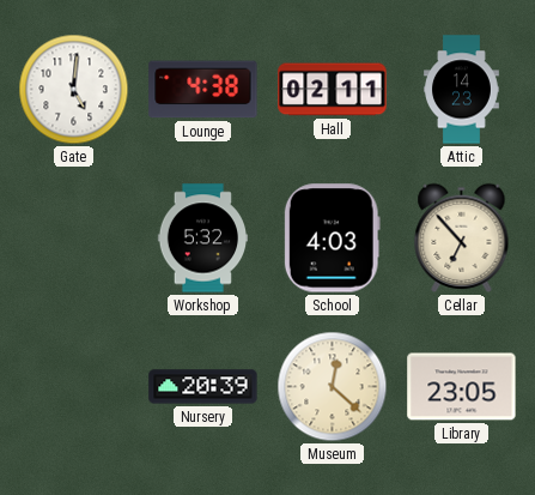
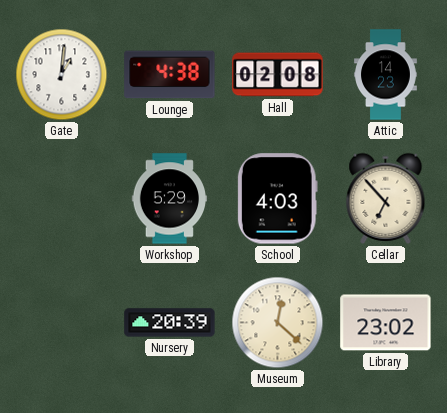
Gate: 5:01 -> 1:01 (62, 75)
Hall: 02:11 -> 02:08 (278, 75)
Workshop: 5:32 -> 5:29 (170, 199)
Library: 23:05 -> 23:02 (386, 323)
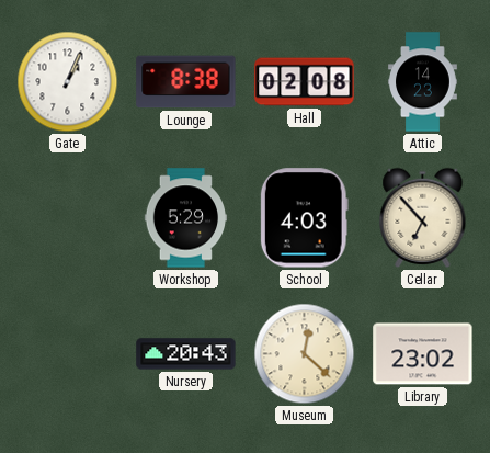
Gate: 1:01 -> 1:04 (68, 82)
Lounge: 4:38 -> 8:38 (186, 82)
Nursery: 20:39 -> 20:43 (186, 354)
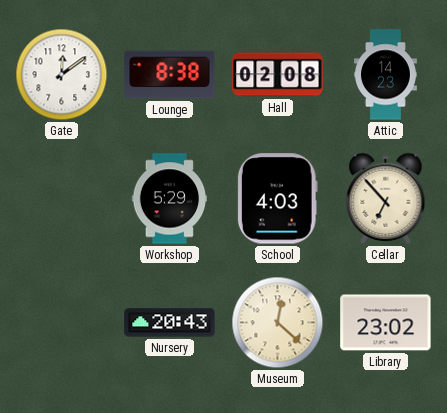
Gate: 1:04 -> 12:09 (62, 75)
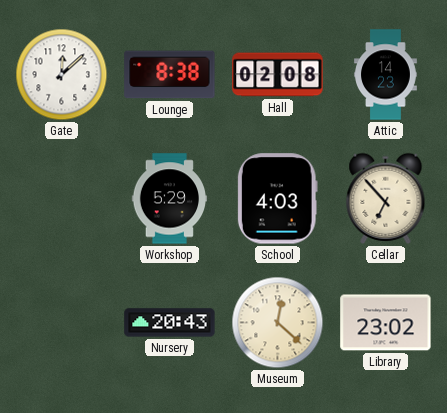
Gate: 12:09 -> 12:08 (62, 75)
